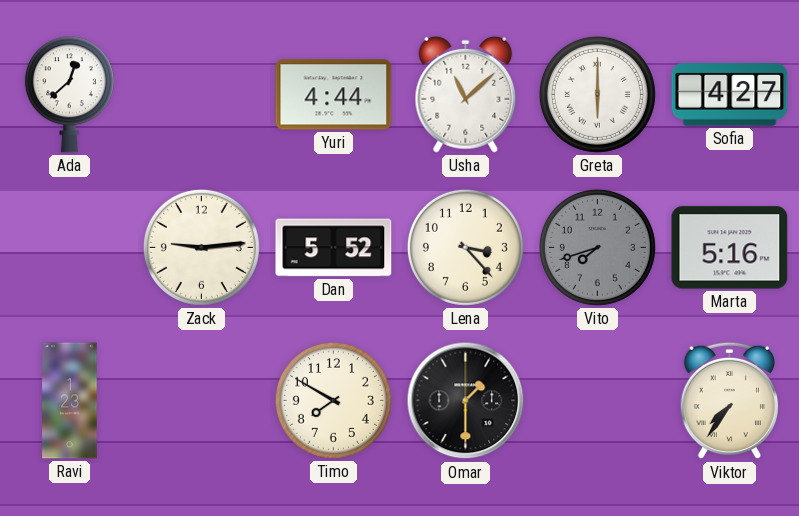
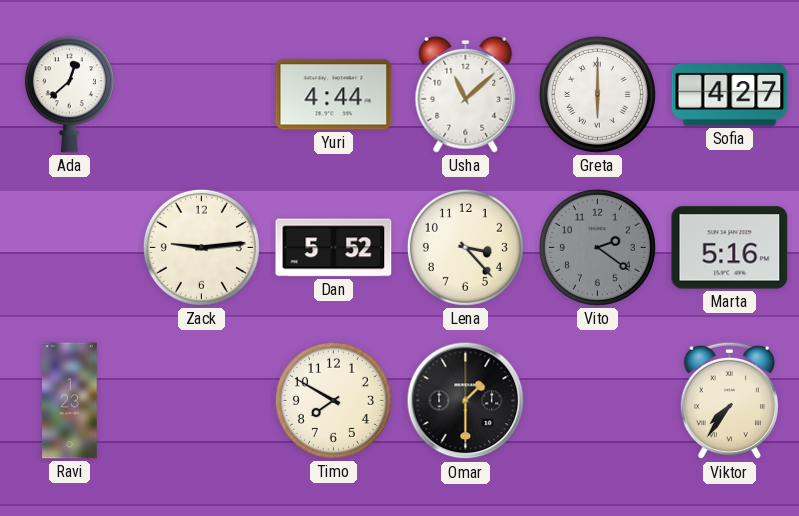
Vito: 7:42 -> 2:21 (597, 247)
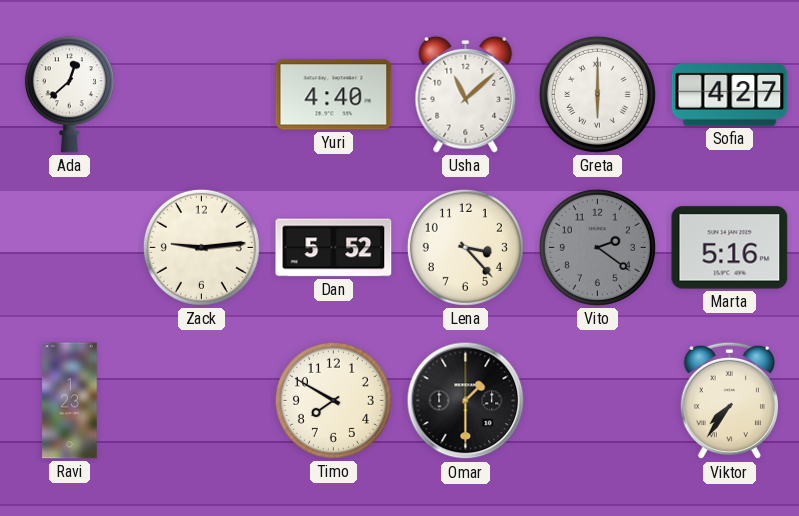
Yuri: 4:44 -> 4:40 (334, 95)
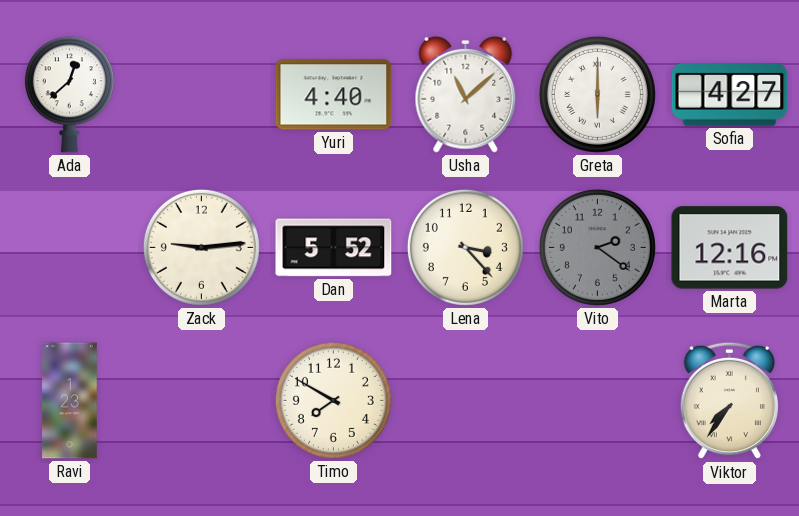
Marta: 5:16 -> 12:16 (730, 248)
Omar: 1:30 -> none (466, 401)
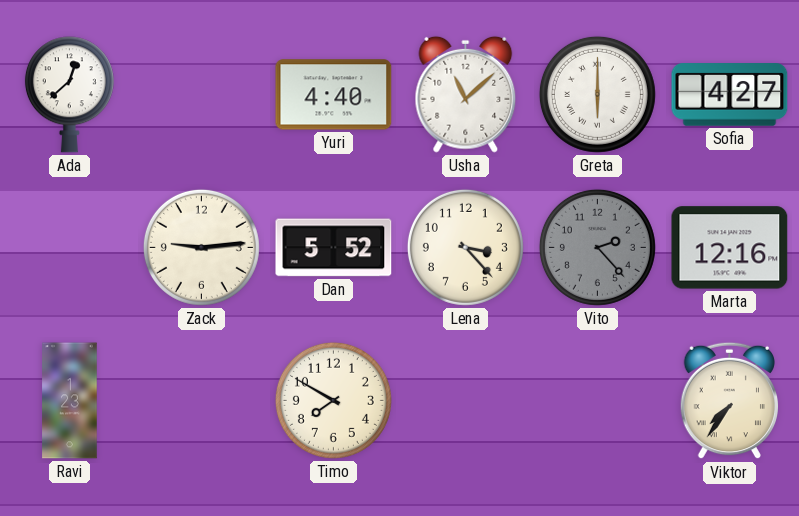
Vito: 2:21 -> 2:23 (597, 247)
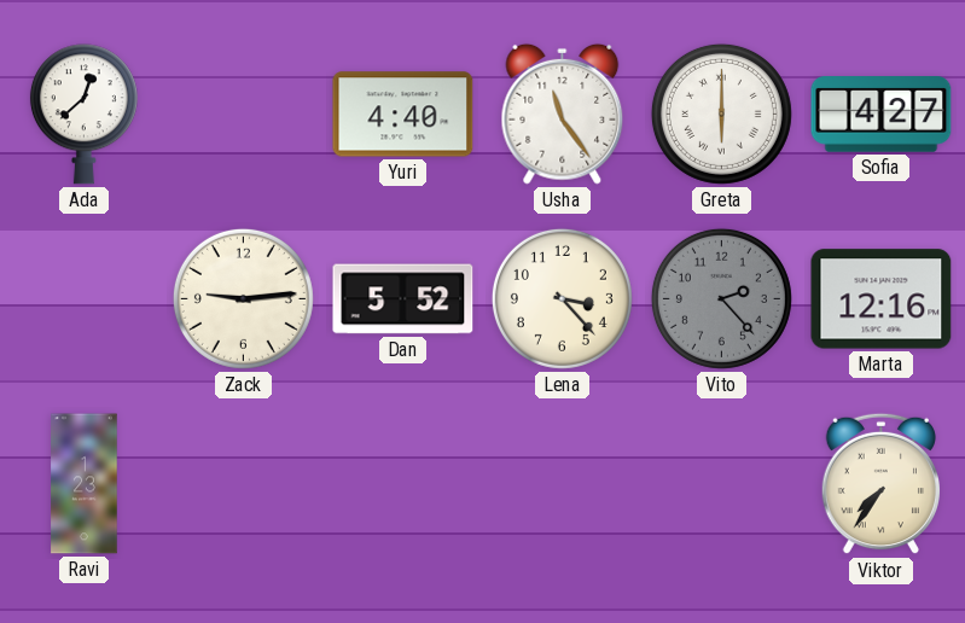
Usha: 11:08 -> 11:24 (563, 113)
Timo: 7:50 -> none (333, 400)
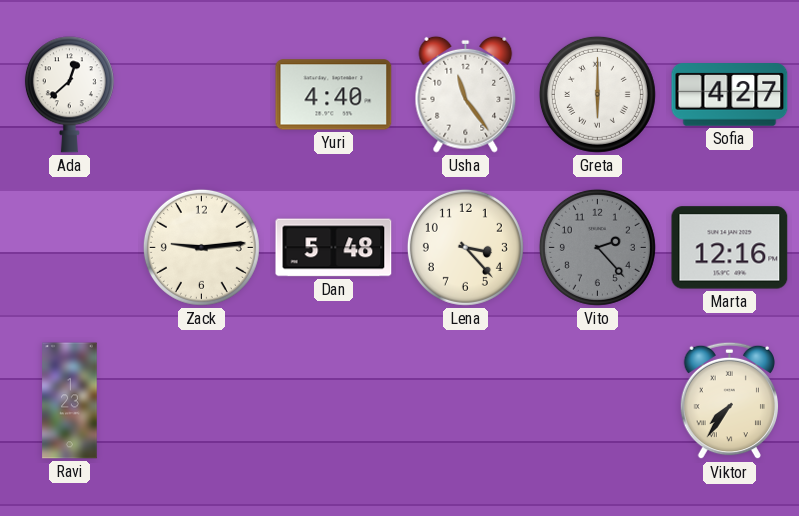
Dan: 5:52 -> 5:48 (334, 248)
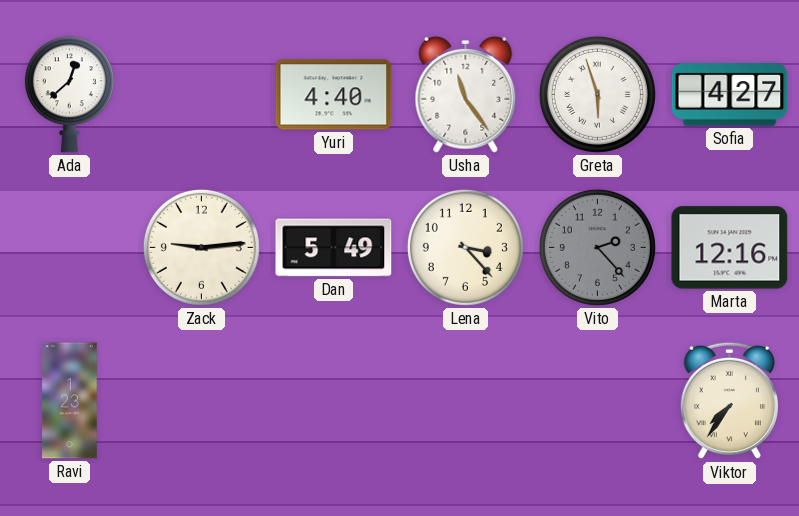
Greta: 6:00 -> 5:57 (597, 94)
Dan: 5:48 -> 5:49 (334, 248)
